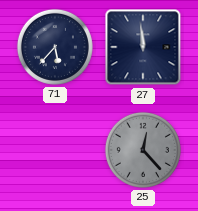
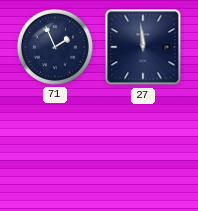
71: 5:37 -> 1:56 (55, 47)
25: 12:23 -> none (143, 150)
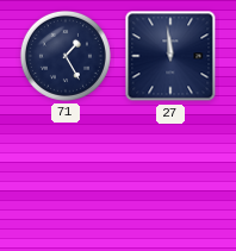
71: 1:56 -> 1:25 (66, 56)
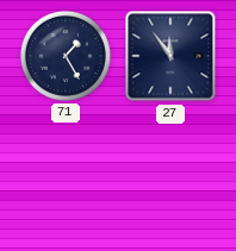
27: 11:59 -> 11:54 (170, 56)
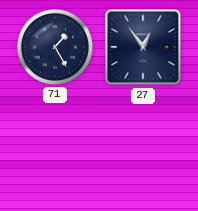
27: 11:54 -> 12:54 (143, 47)
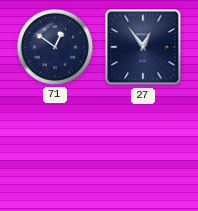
71: 1:25 -> 12:51 (55, 47)
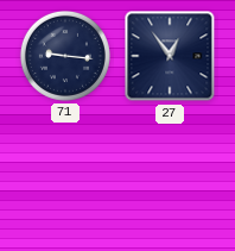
71: 12:51 -> 9:16 (65, 56)
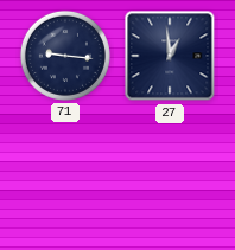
27: 12:54 -> 12:59 (170, 56)
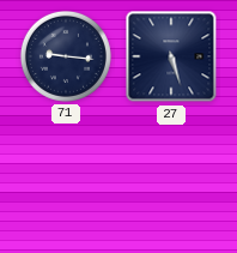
27: 12:59 -> 5:27 (171, 56)
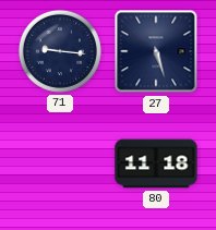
80: none -> 11:18 (156, 164)
